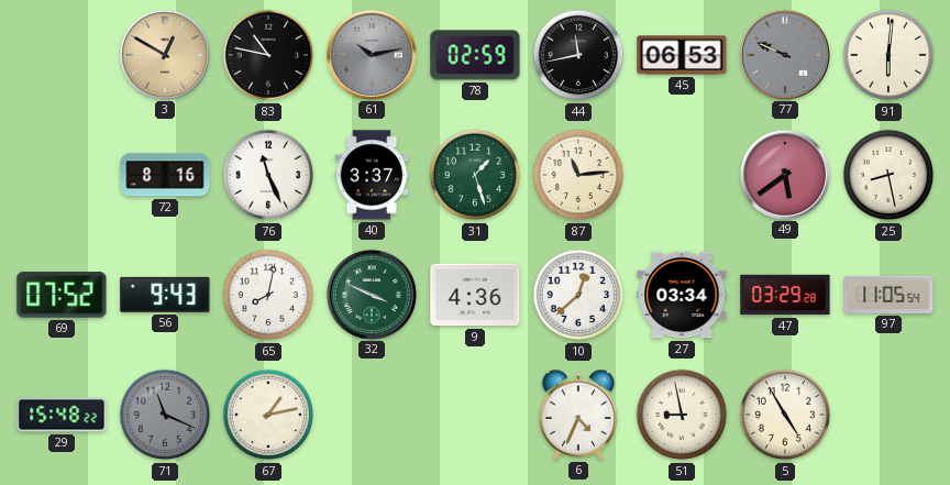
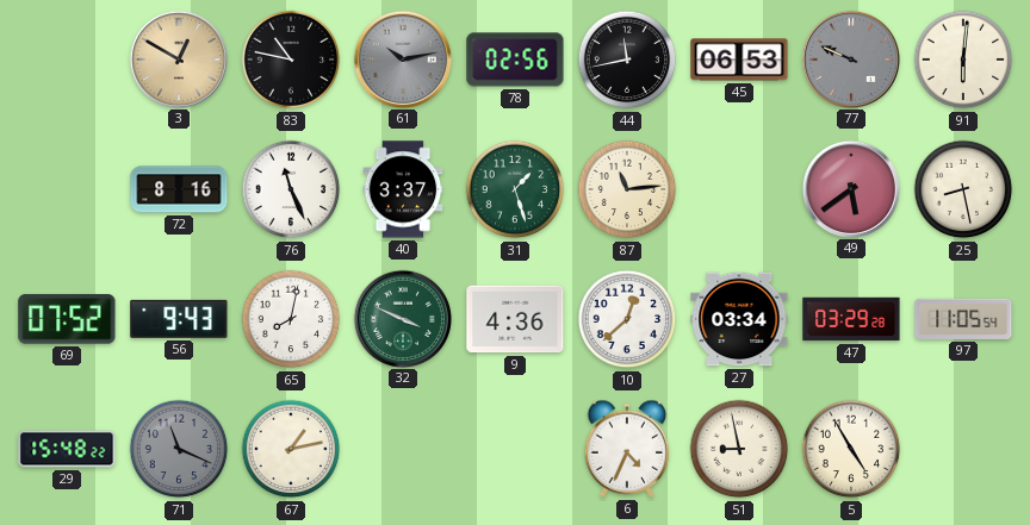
78: 02:59 -> 02:56 (515, 60)
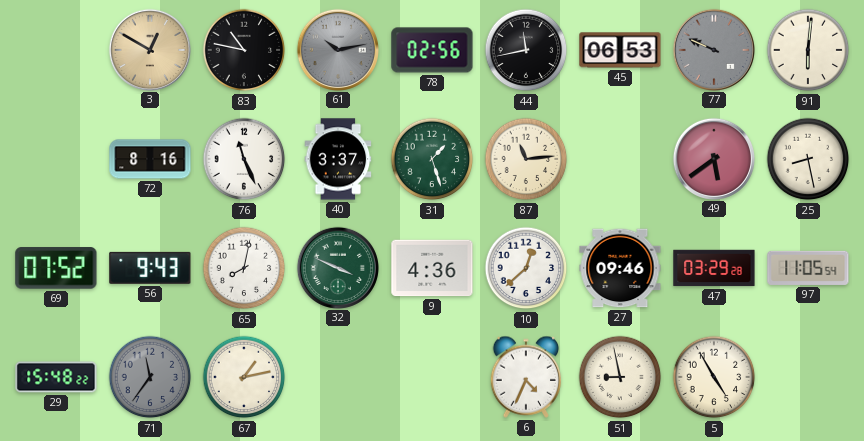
27: 03:34 -> 09:46 (620, 268)
71: 11:19 -> 11:36 (150, 377)
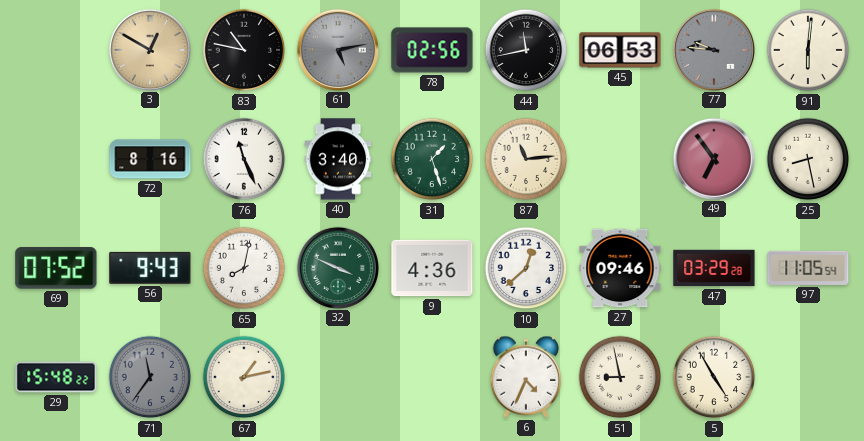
61: 10:13 -> 5:13 (337, 49)
77: 9:49 -> 9:46 (713, 49)
40: 3:37 -> 3:40 (338, 159)
49: 5:39 -> 6:54 (713, 158)
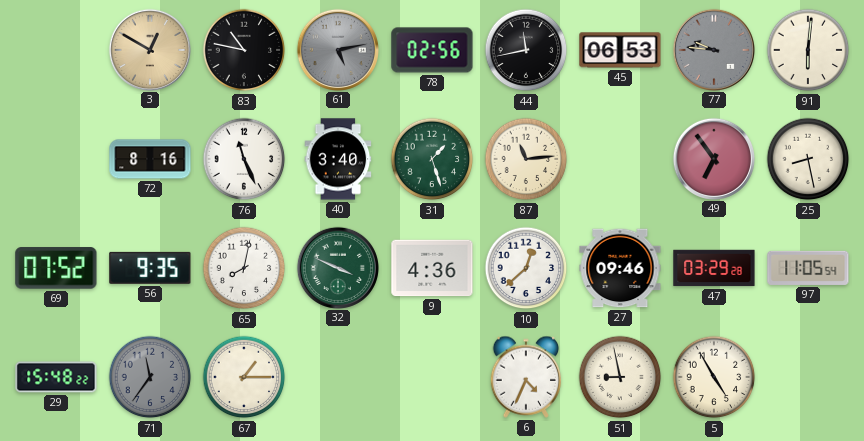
56: 9:43 -> 9:35 (150, 268)
67: 1:13 -> 1:15 (244, 377)
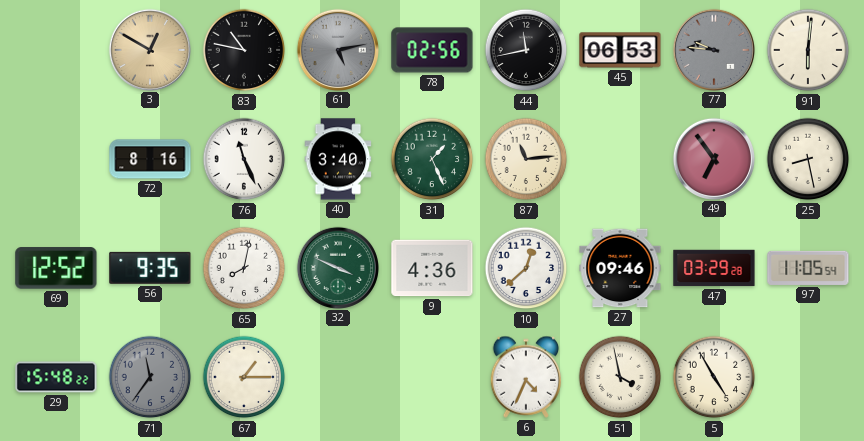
31: 1:27 -> 1:26 (432, 159)
69: 07:52 -> 12:52 (56, 268)
51: 8:58 -> 3:58 (620, 377)
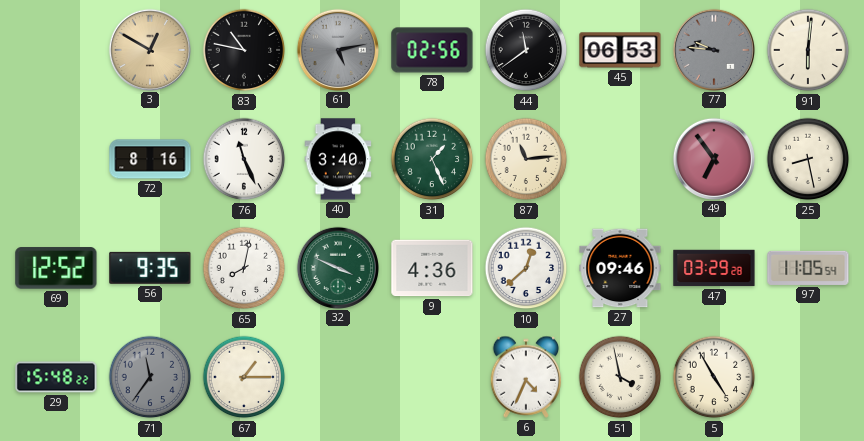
44: 11:43 -> 11:39 (526, 50)
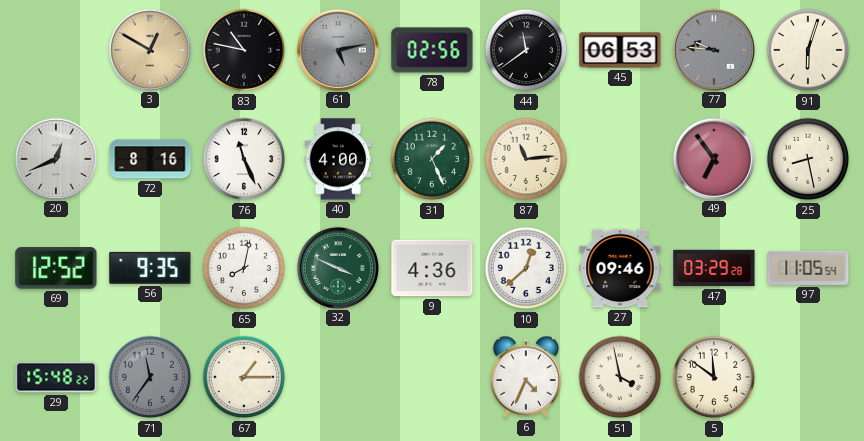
91: 6:01 -> 6:03 (808, 50)
20: none -> 12:41 (55, 158)
40: 3:40 -> 4:00 (338, 159)
5: 4:55 -> 11:51 (714, 377)
